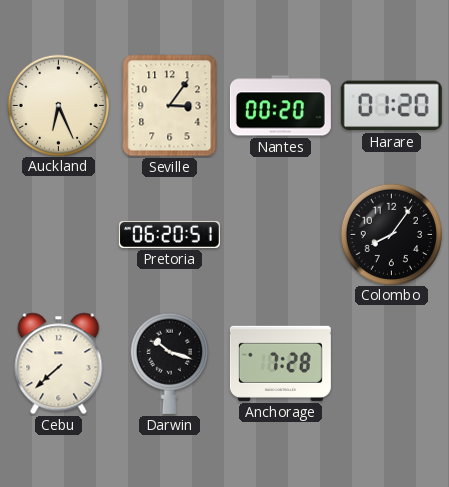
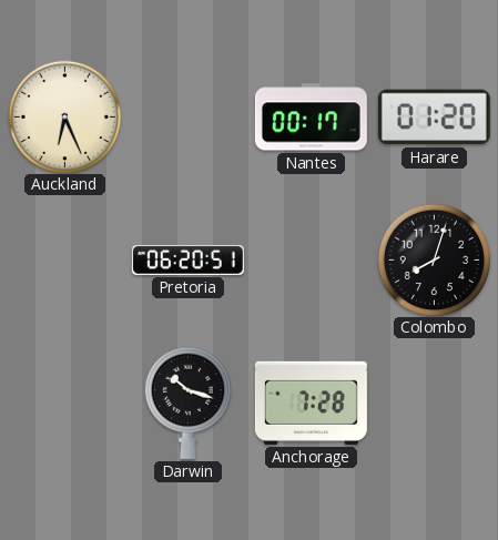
Seville: 3:06 -> none (170, 106)
Nantes: 00:20 -> 00:17 (311, 118)
Colombo: 8:06 -> 8:03 (434, 259)
Cebu: 7:38 -> none (59, 364)
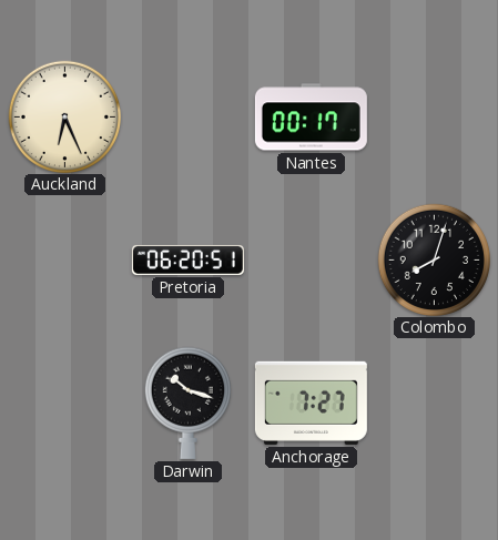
Harare: 01:20 -> none (434, 118)
Anchorage: 7:28 -> 7:27 (311, 403)
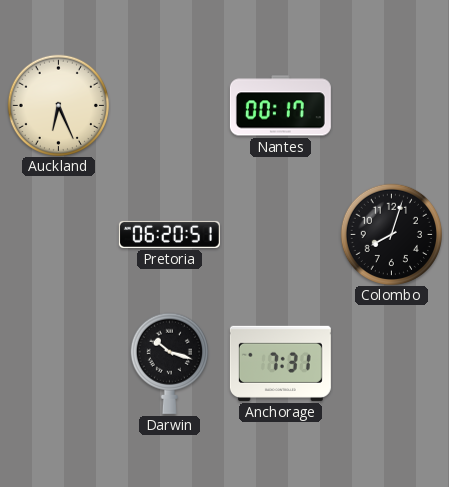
Anchorage: 7:27 -> 7:31 (280, 363)
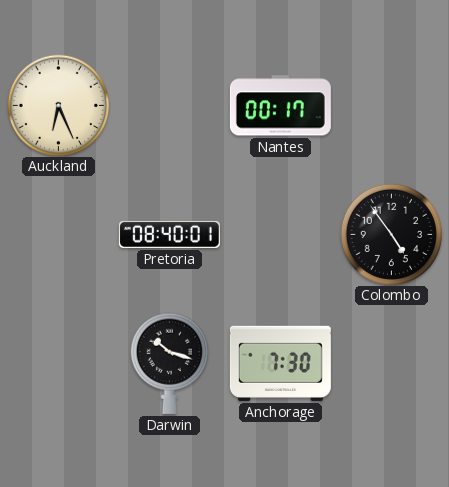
Pretoria: 06:20 -> 08:40 (169, 234)
Colombo: 8:03 -> 4:54 (391, 234)
Anchorage: 7:31 -> 7:30 (280, 363)
